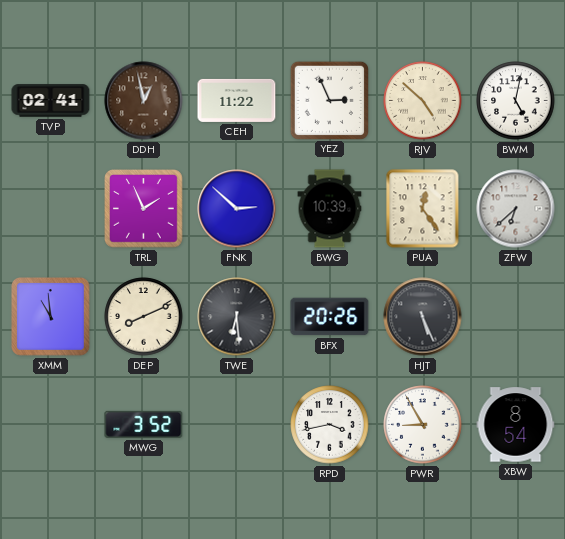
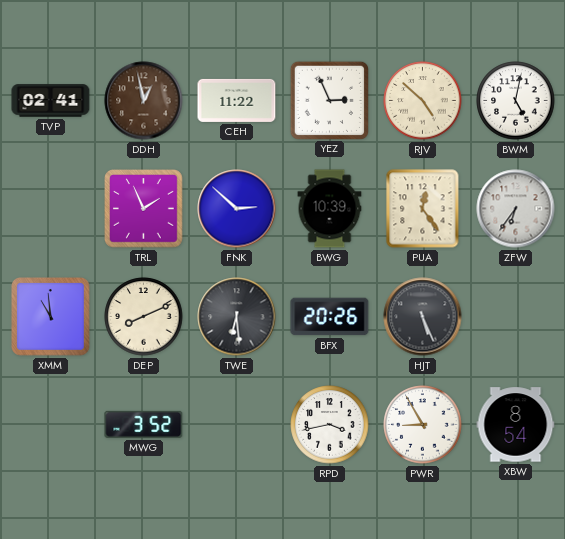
ZFW: 6:38 -> 6:36 (516, 209)
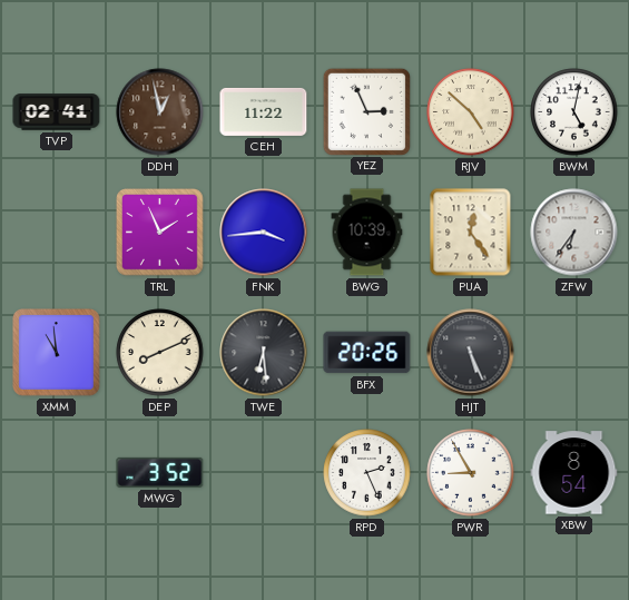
FNK: 2:52 -> 3:44 (264, 233)
RPD: 3:43 -> 2:26 (367, 473)
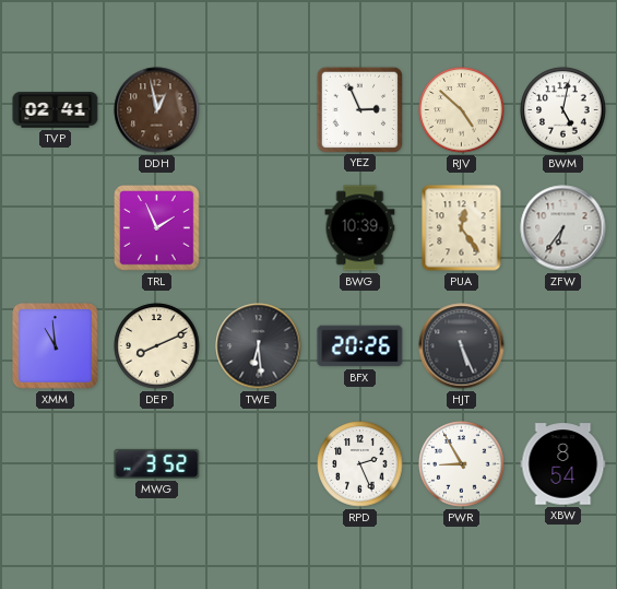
CEH: 11:22 -> none (264, 111)
FNK: 3:44 -> none (264, 233)
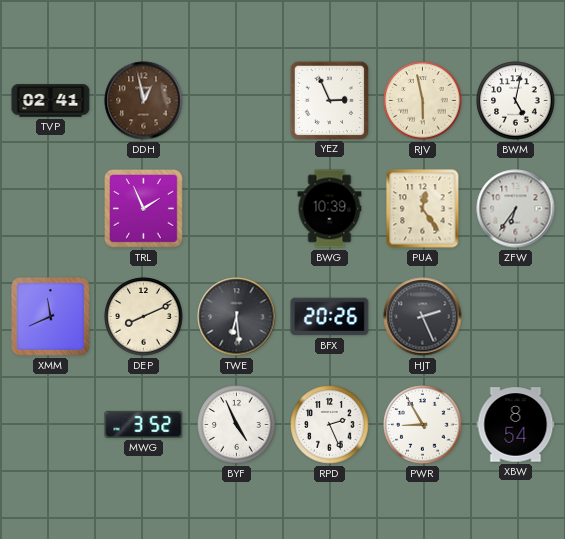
RJV: 4:52 -> 5:58 (423, 101)
XMM: 10:59 -> 11:41 (51, 317)
HJT: 5:26 -> 2:26 (423, 317)
BYF: none -> 4:56 (237, 425)
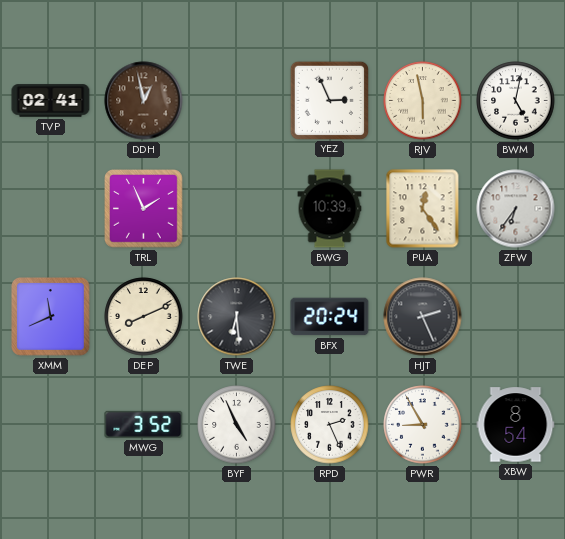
BFX: 20:26 -> 20:24 (330, 317)
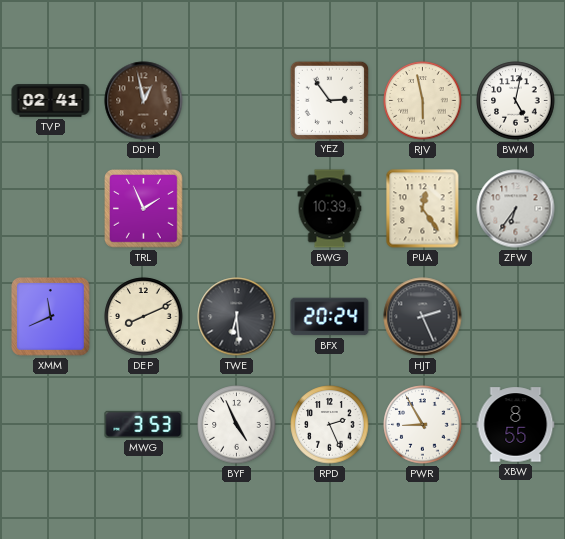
YEZ: 2:56 -> 2:54 (329, 100)
MWG: 3:52 -> 3:53 (144, 424)
XBW: 8:54 -> 8:55 (516, 425)
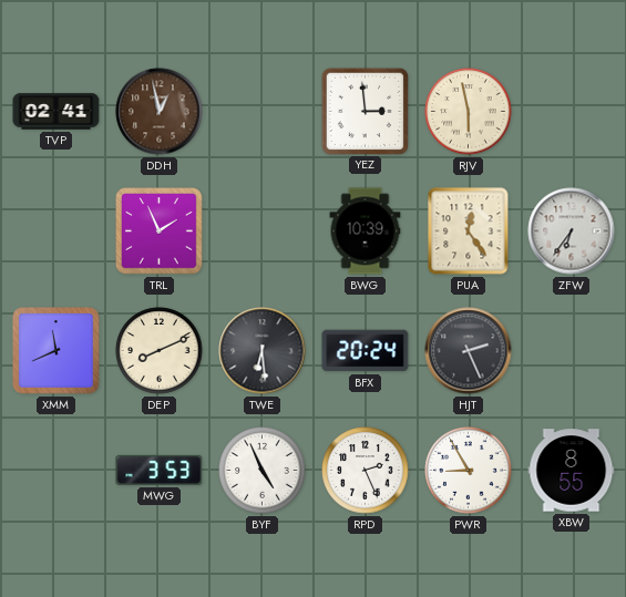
YEZ: 2:54 -> 2:59 (365, 111)
BWM: 5:02 -> none (516, 101)
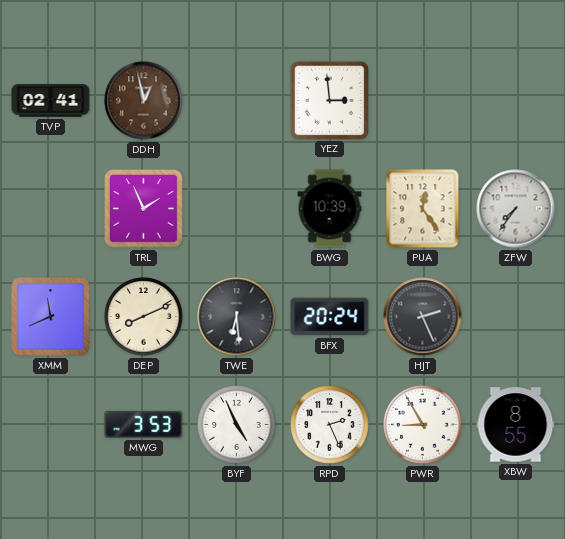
RJV: 5:58 -> none (469, 112)
ZFW: 6:36 -> 7:36 (516, 209)
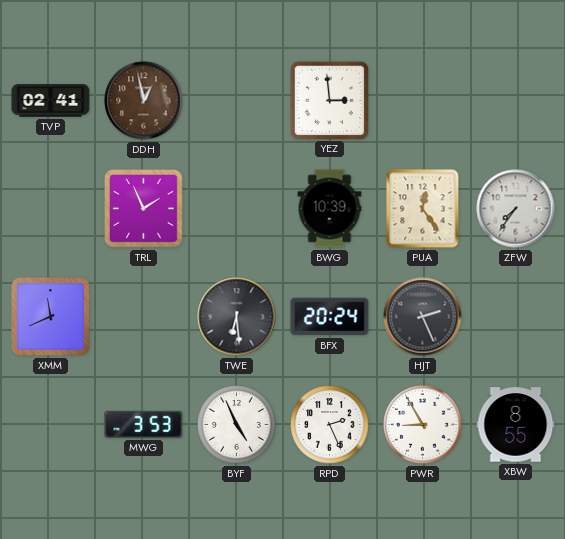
DEP: 8:11 -> none (144, 317)
